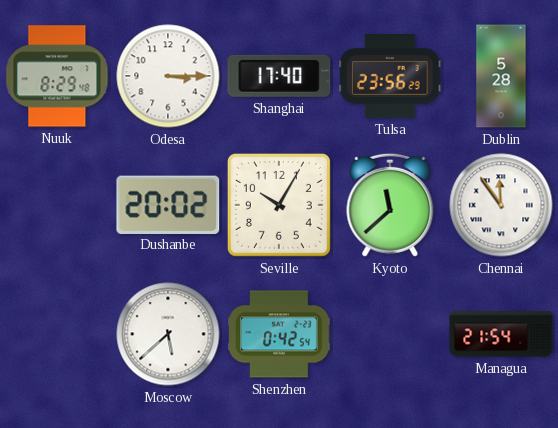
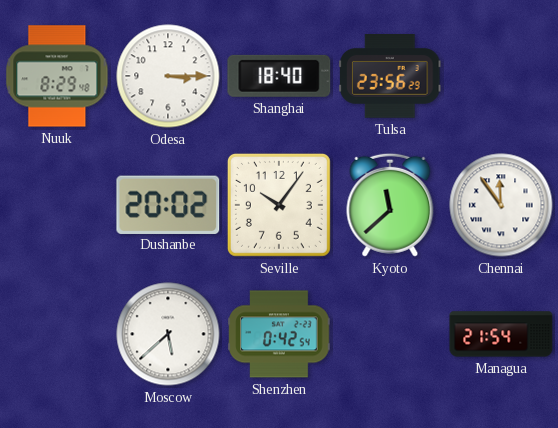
Shanghai: 17:40 -> 18:40 (279, 76)
Dublin: 5:28 -> none (501, 76)
Seville: 10:05 -> 10:06 (279, 205)
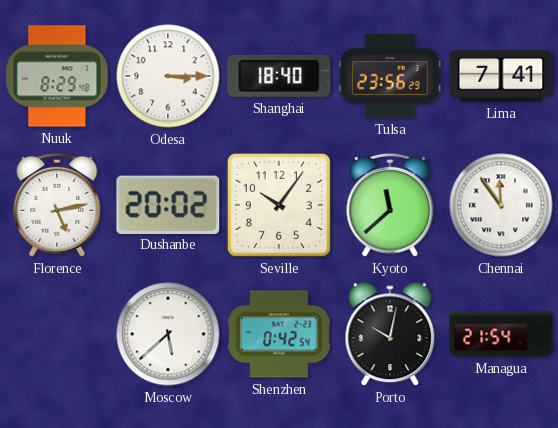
Lima: none -> 7:41 (501, 76)
Florence: none -> 5:13 (57, 205)
Porto: none -> 10:02 (390, 335)
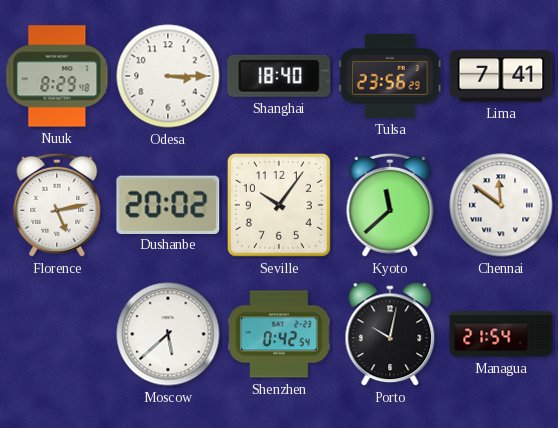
Chennai: 11:54 -> 11:51 (501, 205)
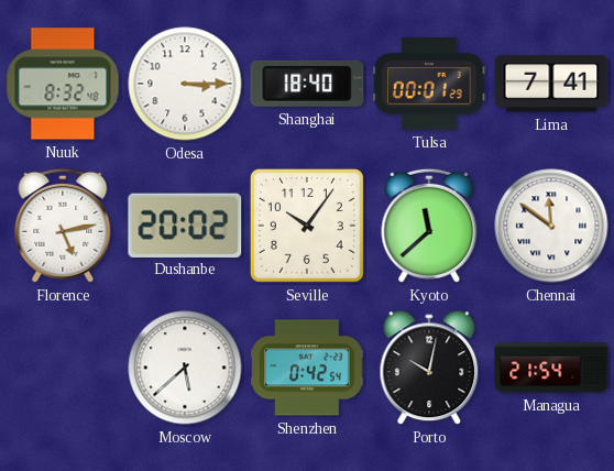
Nuuk: 8:29 -> 8:32 (63, 84)
Tulsa: 23:56 -> 00:01 (430, 85)
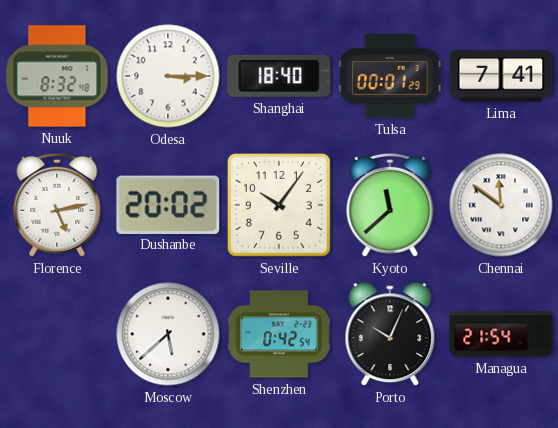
Porto: 10:02 -> 10:04 (390, 335)
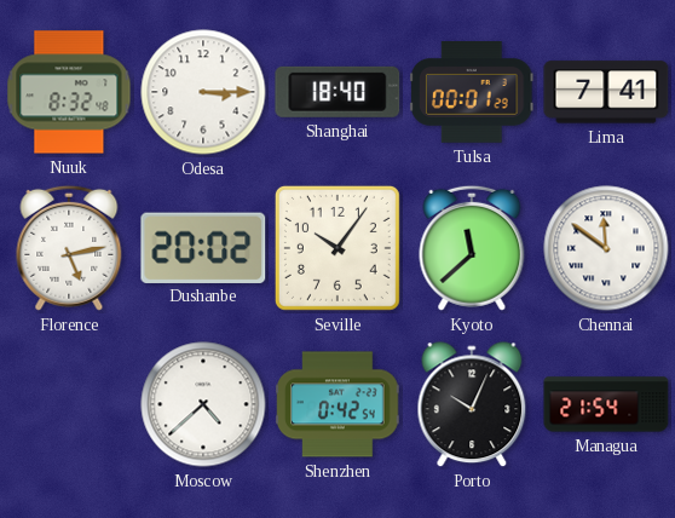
Moscow: 5:38 -> 4:38 (203, 404)
